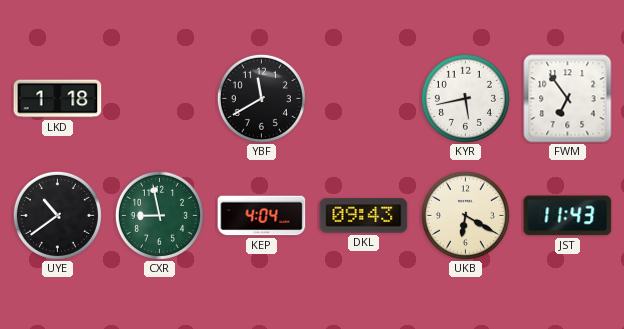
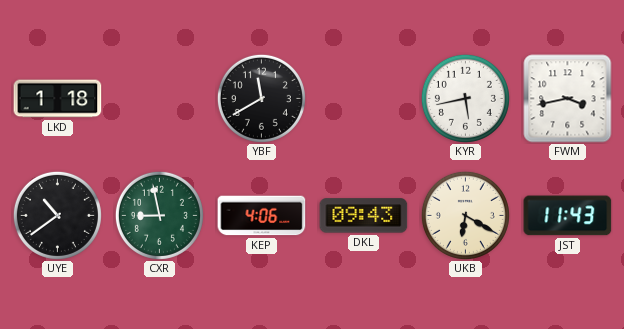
FWM: 6:54 -> 3:43 (568, 99)
KEP: 4:04 -> 4:06 (262, 216)
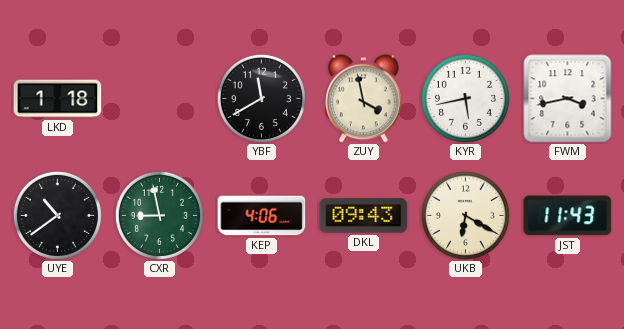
ZUY: none -> 3:58 (364, 99)
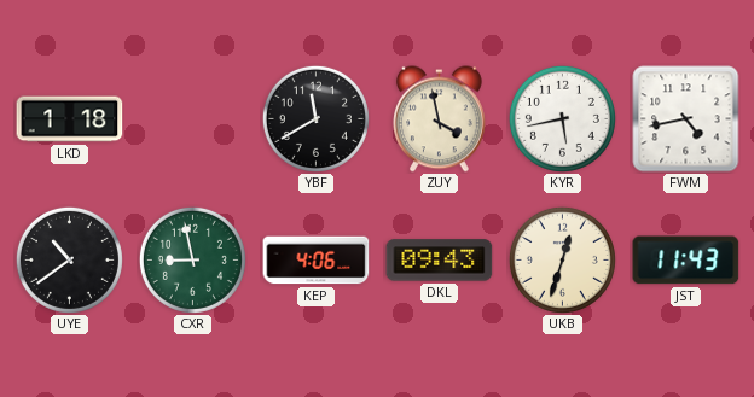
FWM: 3:43 -> 4:43 (686, 119)
UKB: 6:20 -> 12:33 (562, 259)
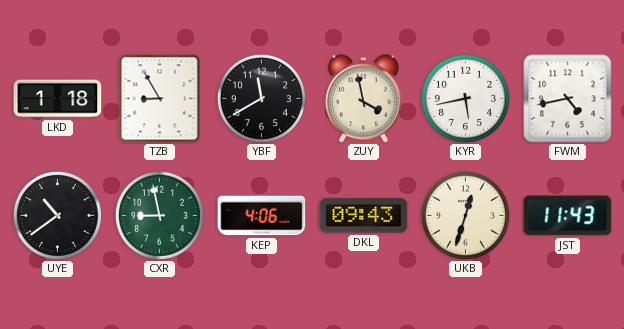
TZB: none -> 8:55 (160, 99)
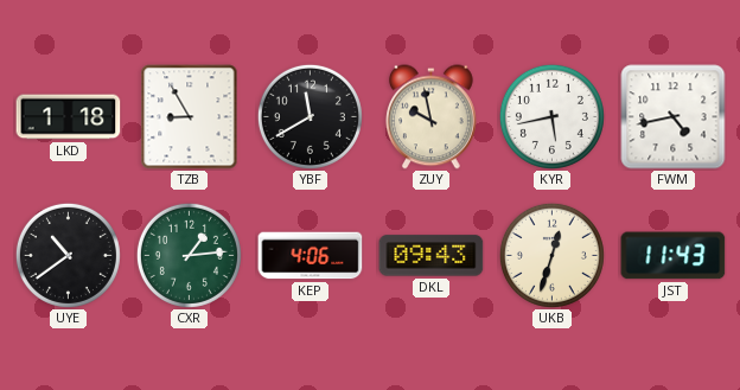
ZUY: 3:58 -> 9:58 (432, 117)
CXR: 8:58 -> 1:14 (189, 255)
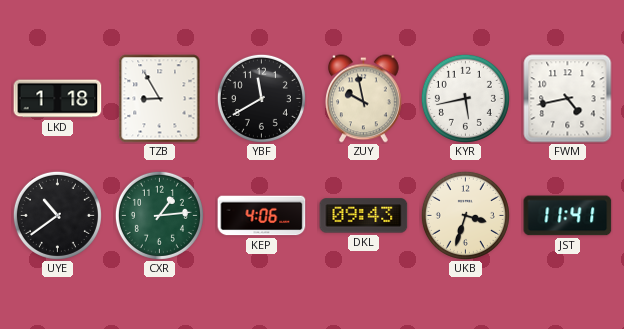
UKB: 12:33 -> 3:33 (465, 215)
JST: 11:43 -> 11:41 (568, 216)
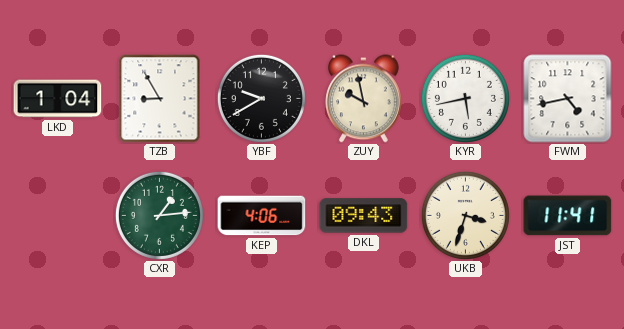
LKD: 1:18 -> 1:04 (58, 99)
YBF: 11:40 -> 9:40 (261, 98)
UYE: 10:39 -> none (57, 215)
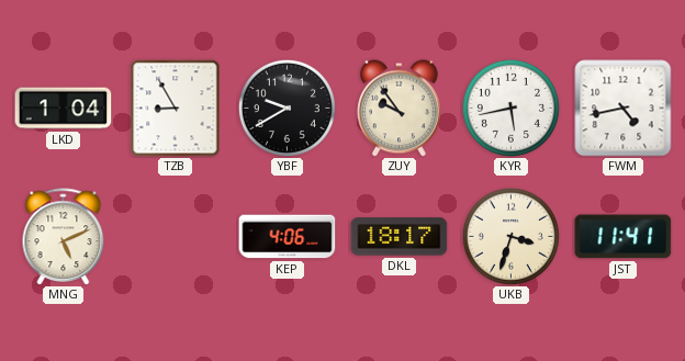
ZUY: 9:58 -> 9:54 (400, 109)
MNG: none -> 5:11 (64, 237)
CXR: 1:14 -> none (159, 215)
DKL: 09:43 -> 18:17 (400, 237)
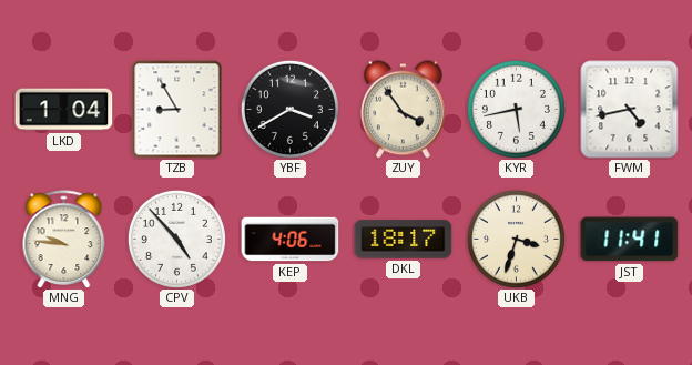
YBF: 9:40 -> 3:40 (289, 109)
ZUY: 9:54 -> 3:54 (404, 110)
MNG: 5:11 -> 9:46 (64, 240)
CPV: none -> 4:53 (176, 239)
